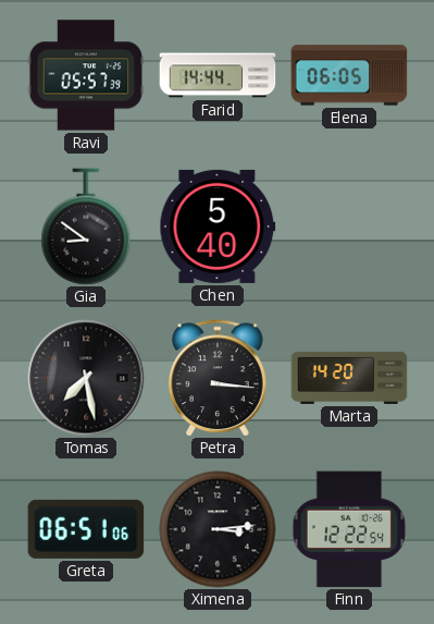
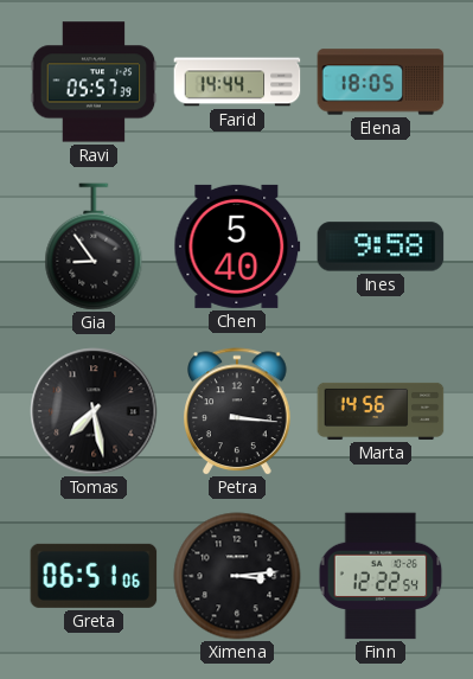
Elena: 06:05 -> 18:05 (381, 82)
Gia: 8:51 -> 8:54 (94, 246)
Ines: none -> 9:58 (381, 246)
Marta: 14:20 -> 14:56 (381, 411)
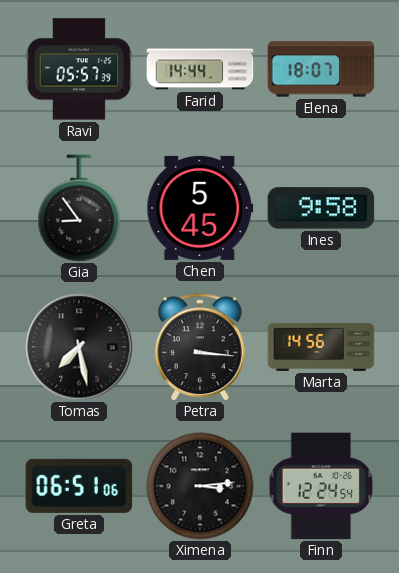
Elena: 18:05 -> 18:07 (321, 69)
Chen: 5:40 -> 5:45 (200, 208)
Finn: 12:22 -> 12:24 (321, 486)
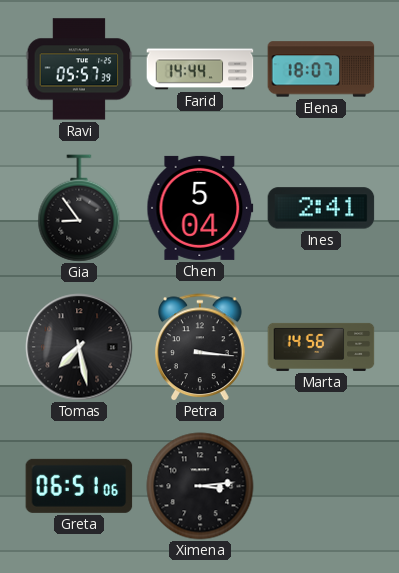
Chen: 5:45 -> 5:04 (200, 208)
Ines: 9:58 -> 2:41 (321, 208)
Finn: 12:24 -> none (321, 486)
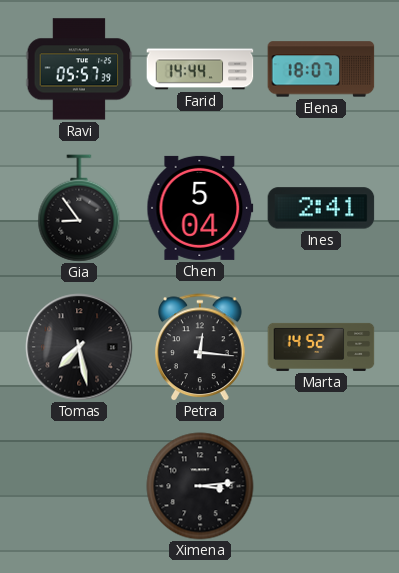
Petra: 3:16 -> 12:16 (201, 347)
Marta: 14:56 -> 14:52 (321, 347)
Greta: 06:51 -> none (79, 486)
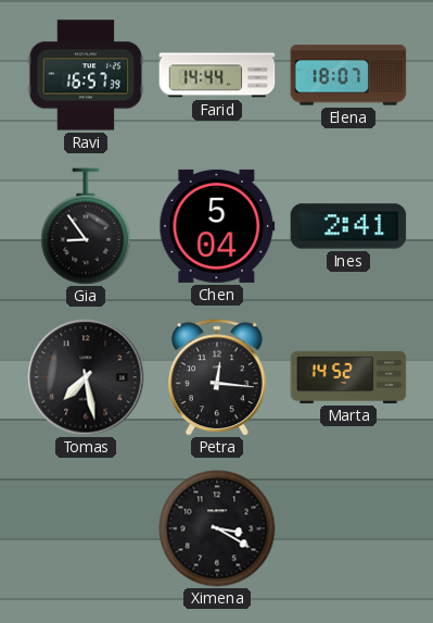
Ravi: 05:57 -> 16:57 (86, 75)
Ximena: 3:14 -> 3:20 (217, 528)
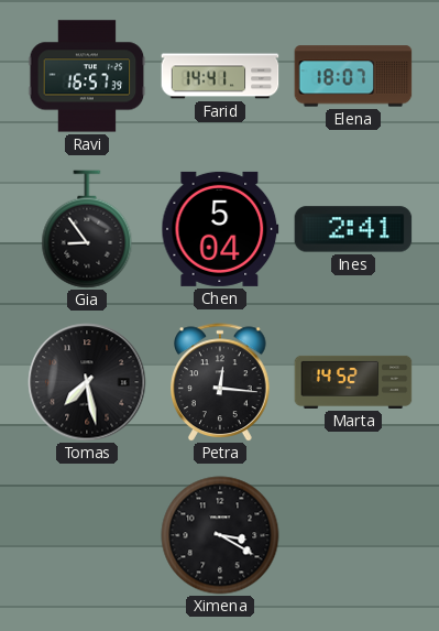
Farid: 14:44 -> 14:41 (220, 76)
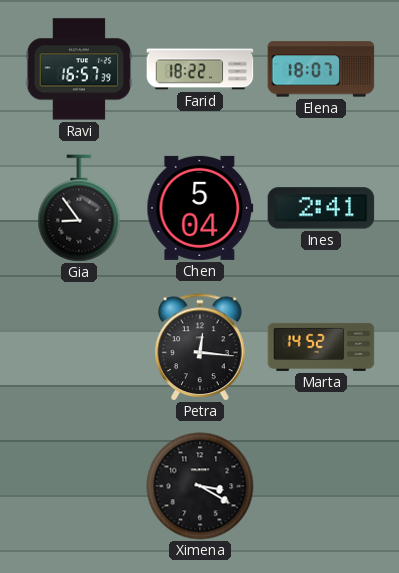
Farid: 14:41 -> 18:22 (200, 69)
Tomas: 7:28 -> none (87, 382)
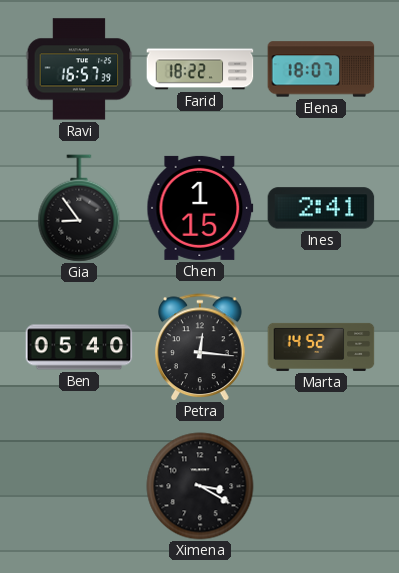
Chen: 5:04 -> 1:15 (200, 208)
Ben: none -> 05:40 (79, 347)
